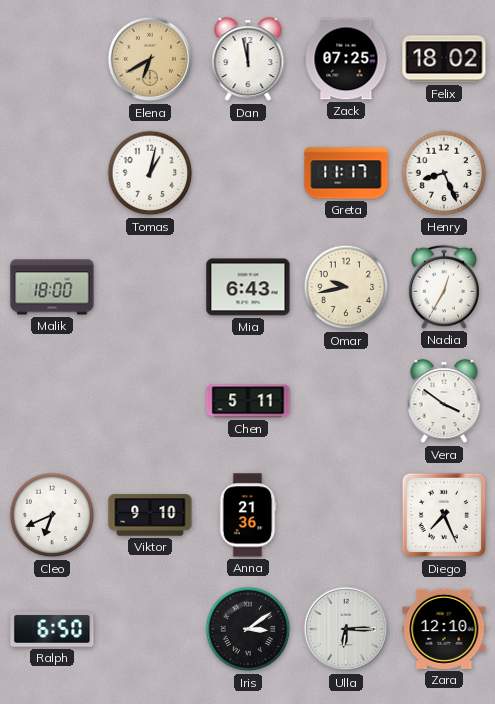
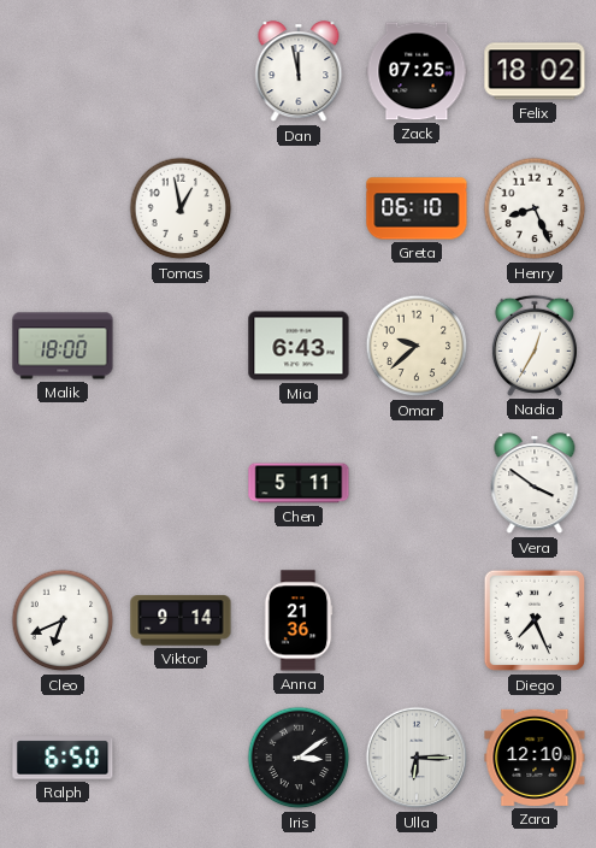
Elena: 6:40 -> none (150, 59)
Tomas: 1:02 -> 12:58 (181, 208)
Greta: 11:17 -> 06:10 (417, 208)
Omar: 9:43 -> 9:38 (417, 346)
Viktor: 9:10 -> 9:14 (181, 620)
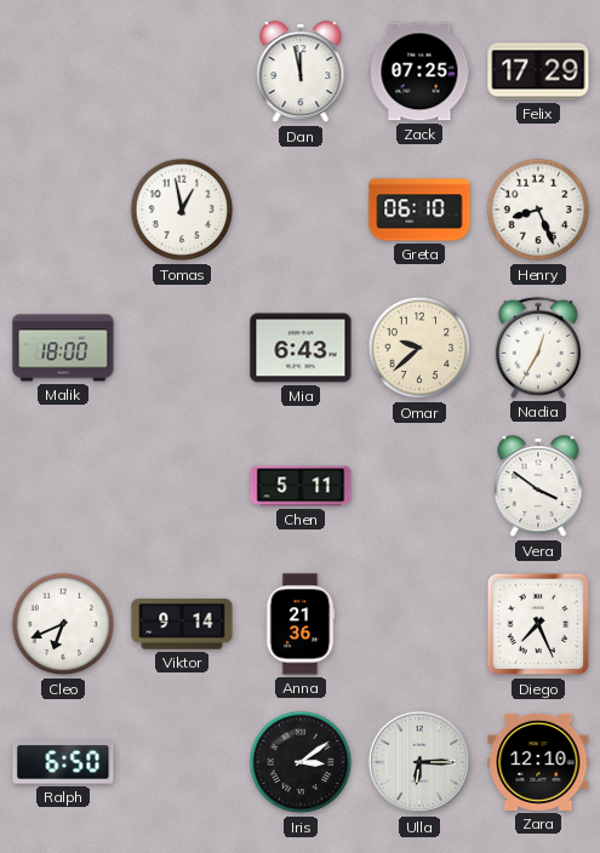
Felix: 18:02 -> 17:29 (538, 71)
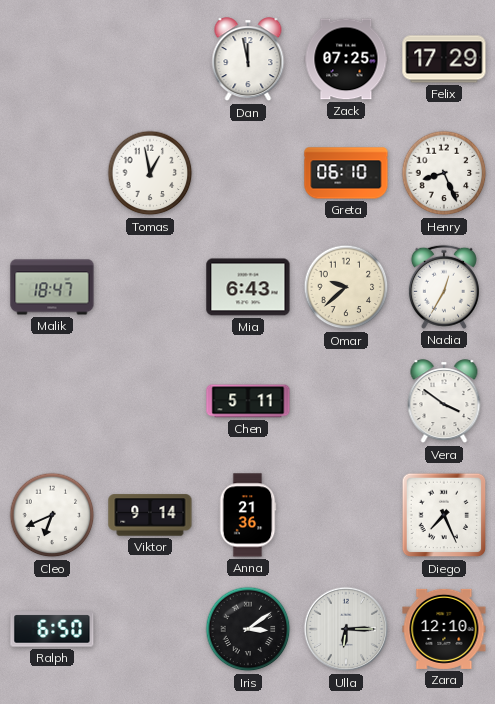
Malik: 18:00 -> 18:47 (52, 287)
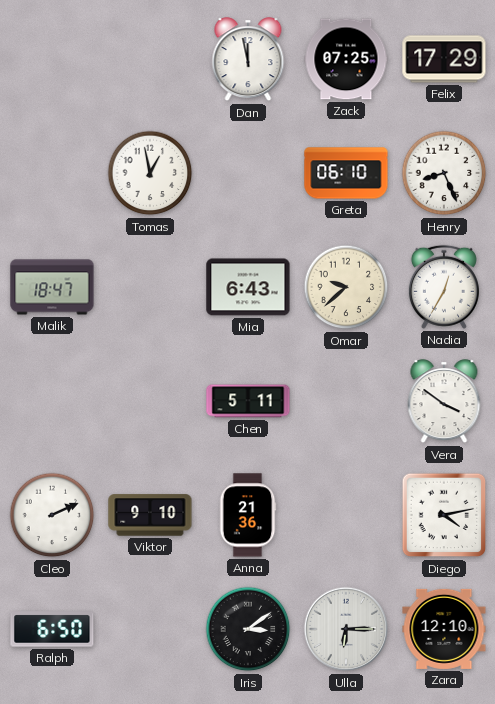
Cleo: 6:41 -> 2:11 (52, 515)
Viktor: 9:14 -> 9:10 (150, 515)
Diego: 7:26 -> 4:13 (444, 515)
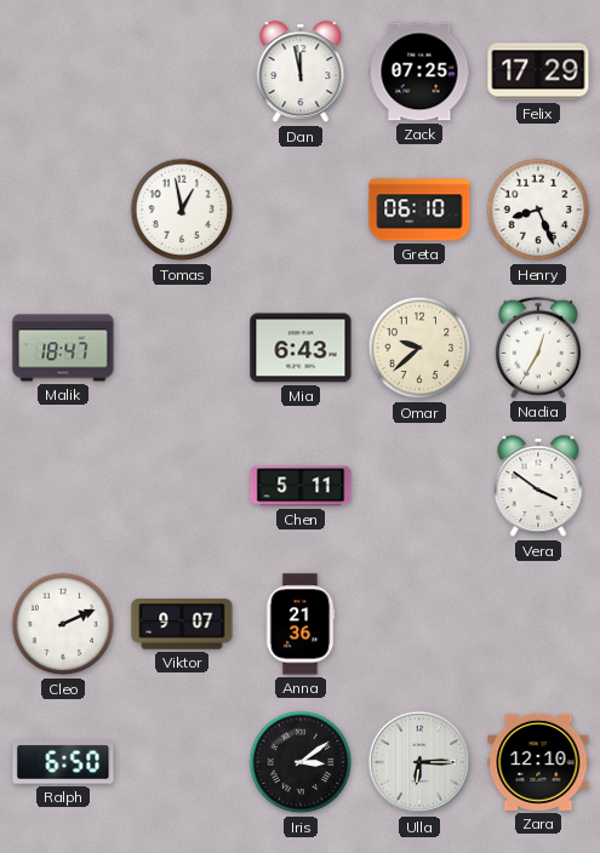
Viktor: 9:10 -> 9:07 (182, 624)
Diego: 4:13 -> none (444, 515)
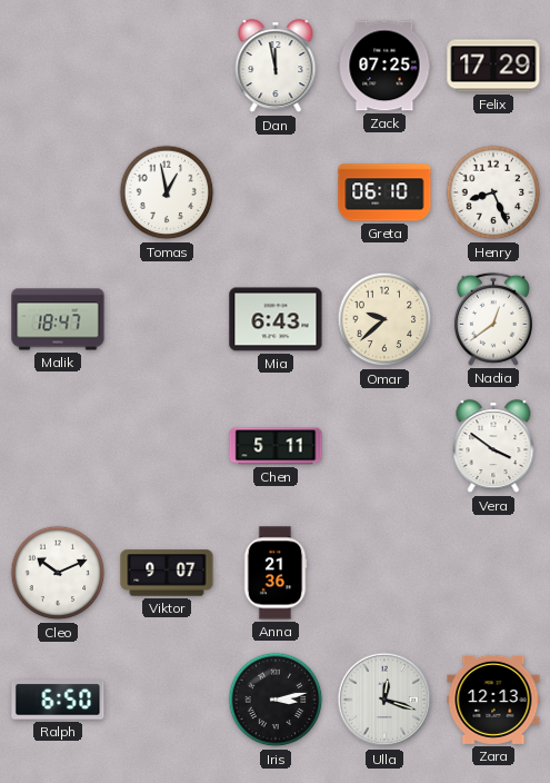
Nadia: 12:35 -> 12:39 (493, 319)
Cleo: 2:11 -> 10:11 (58, 573)
Iris: 3:09 -> 3:13 (276, 700)
Ulla: 6:15 -> 12:18 (384, 700)
Zara: 12:10 -> 12:13 (493, 700)
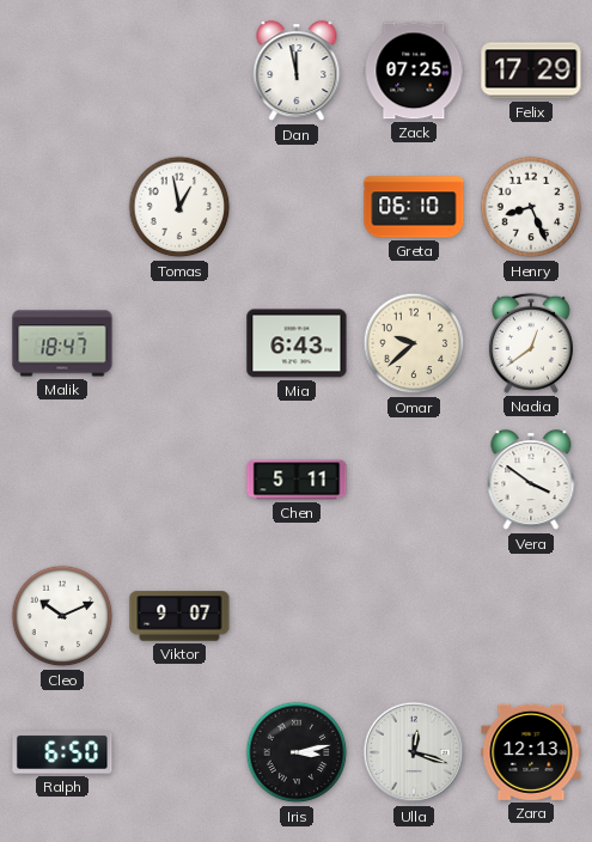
Anna: 21:36 -> none (276, 573)
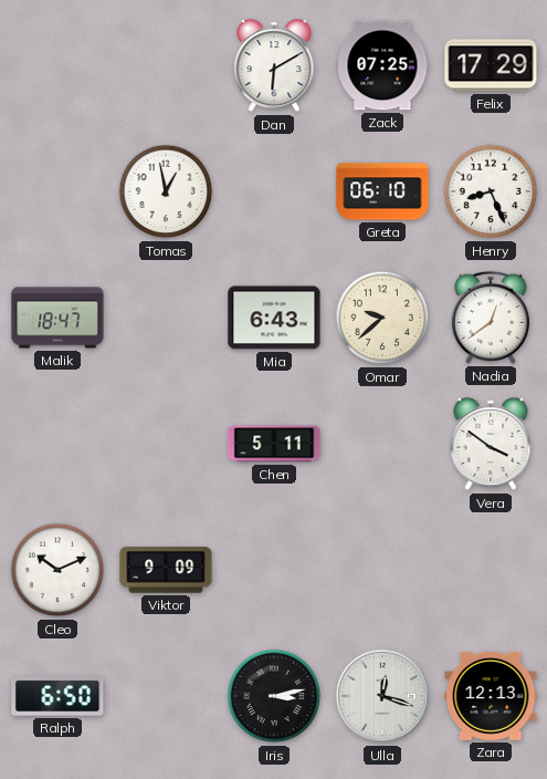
Dan: 11:58 -> 6:10 (274, 66)
Viktor: 9:07 -> 9:09 (166, 570)
